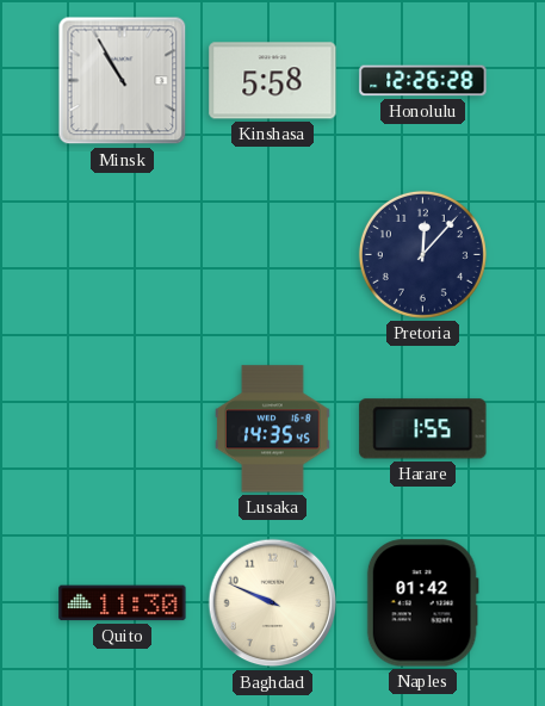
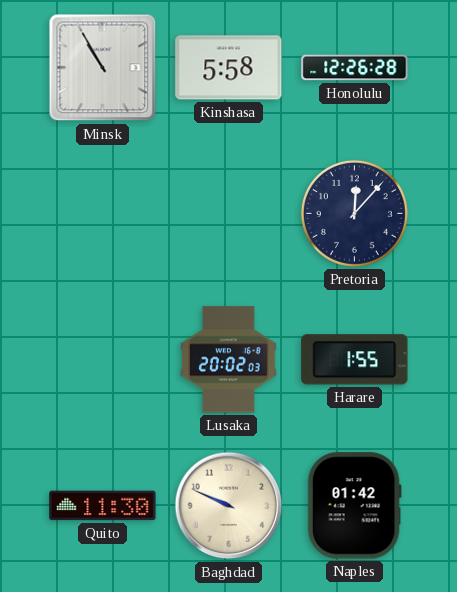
Lusaka: 14:35 -> 20:02 (229, 360)
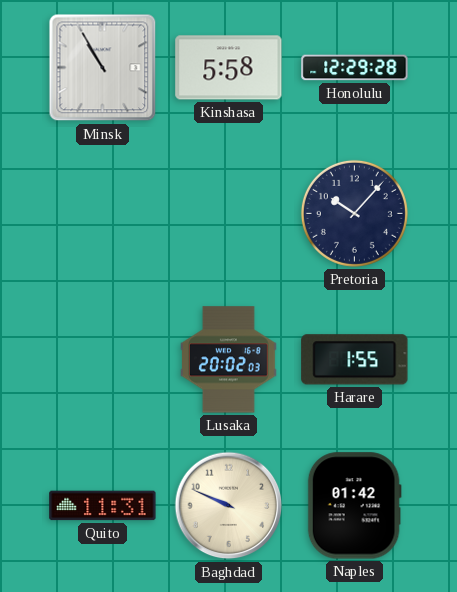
Honolulu: 12:26 -> 12:29 (355, 68)
Pretoria: 12:07 -> 10:07 (354, 213)
Quito: 11:30 -> 11:31 (103, 506)
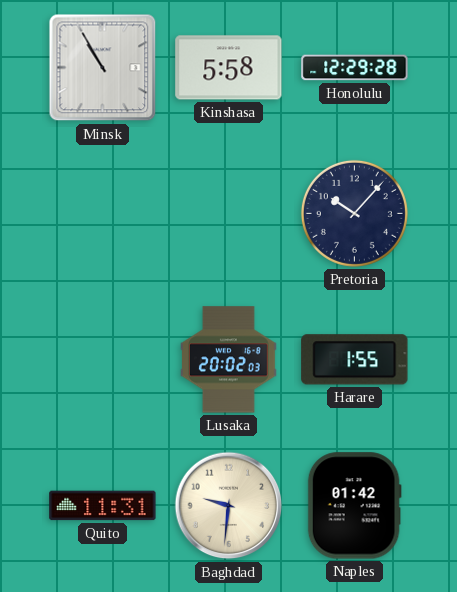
Baghdad: 9:49 -> 9:31 (229, 506)
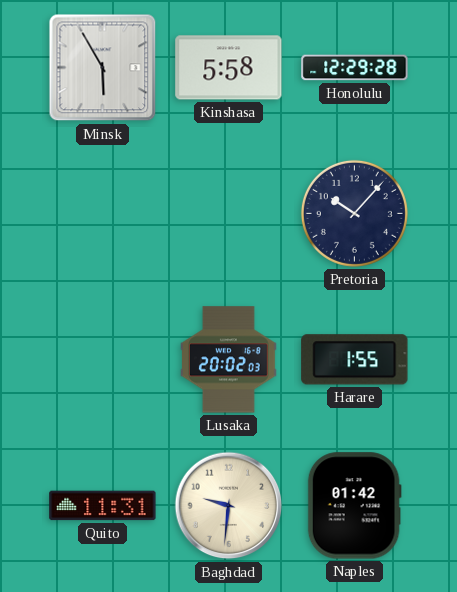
Minsk: 10:55 -> 5:55 (103, 68)
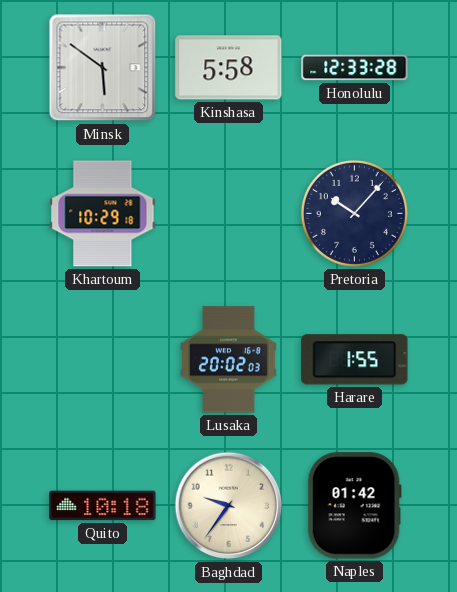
Minsk: 5:55 -> 5:51 (103, 68)
Honolulu: 12:29 -> 12:33 (355, 68)
Khartoum: none -> 10:29 (103, 214)
Quito: 11:31 -> 10:18 (103, 506)
Baghdad: 9:31 -> 9:36 (229, 506)
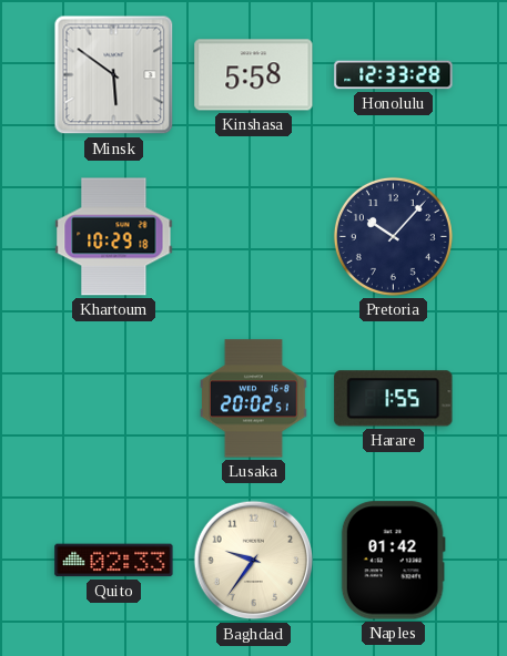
Lusaka: 20:02:03 -> 20:02:51 (254, 399)
Quito: 10:18 -> 02:33 (114, 561)
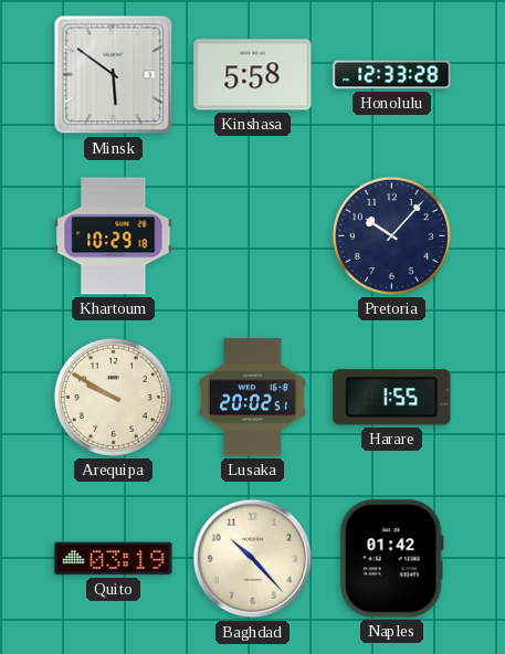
Arequipa: none -> 9:50 (113, 397)
Quito: 02:33 -> 03:19 (114, 559)
Baghdad: 9:36 -> 10:23 (253, 559)
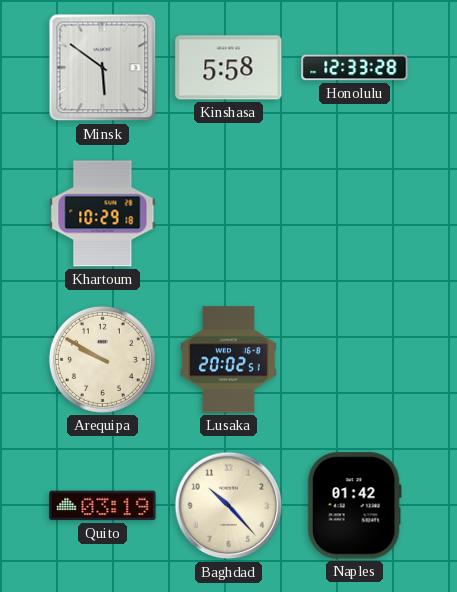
Pretoria: 10:07 -> none (391, 235)
Harare: 1:55 -> none (392, 398)
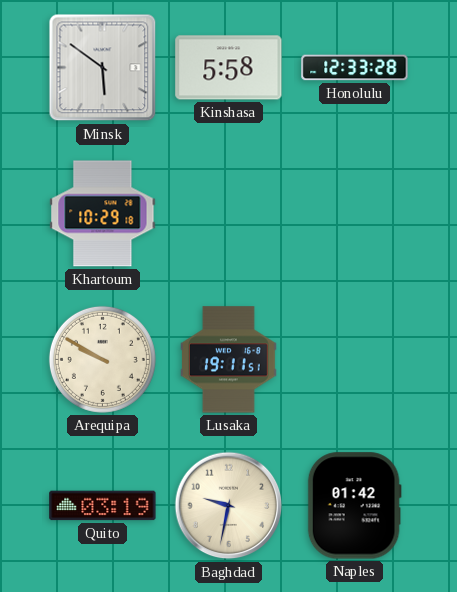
Lusaka: 20:02 -> 19:11 (229, 360)
Baghdad: 10:23 -> 9:32 (229, 506)
